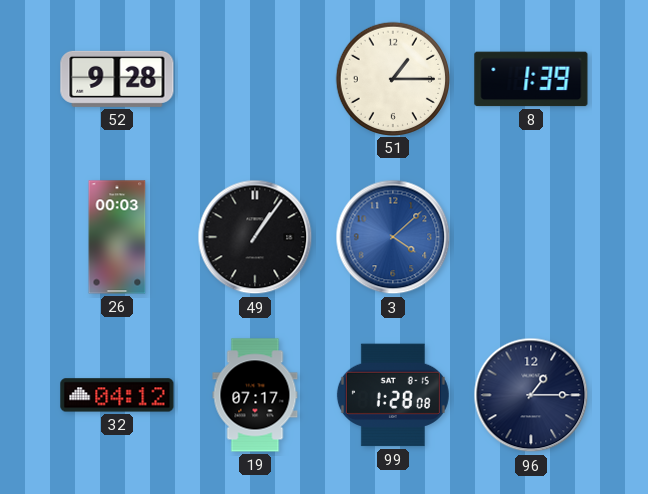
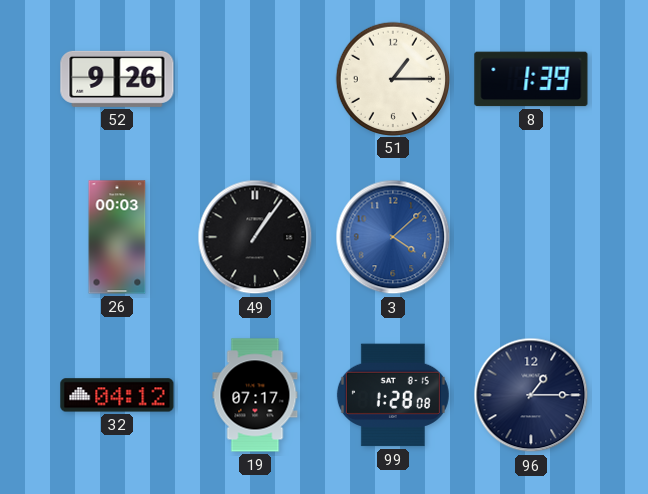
52: 9:28 -> 9:26 (117, 79)
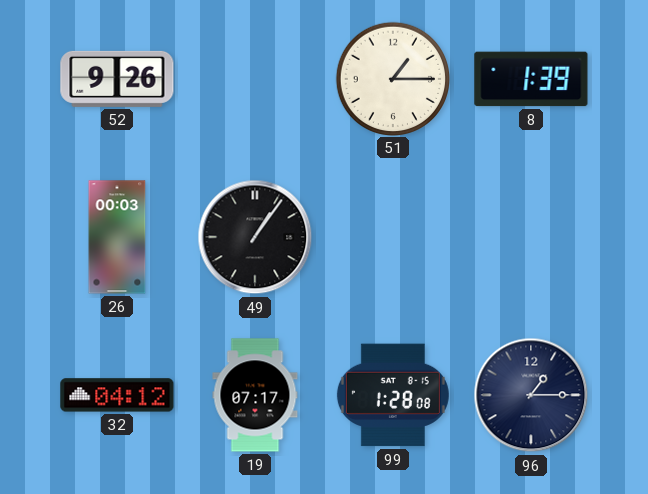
3: 4:08 -> none (393, 237)
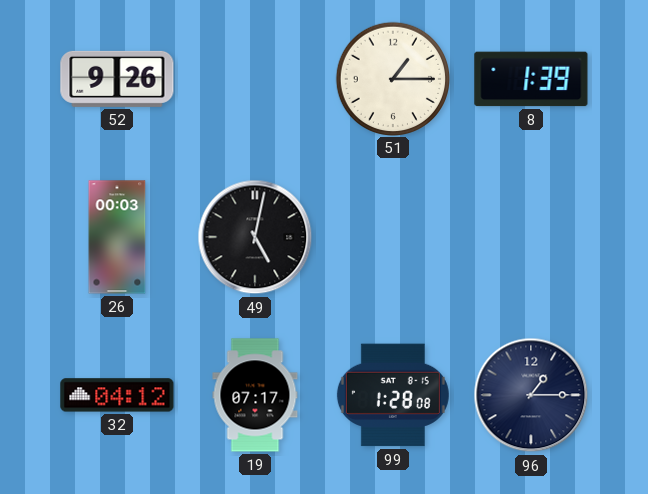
49: 1:06 -> 5:02 (255, 237)
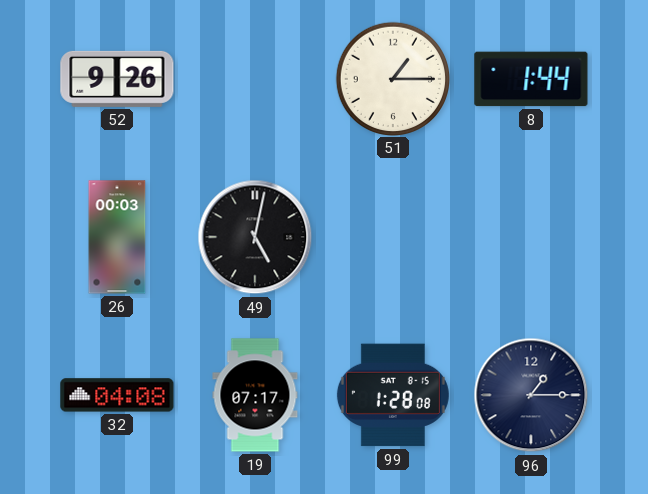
8: 1:39 -> 1:44 (531, 79)
32: 04:12 -> 04:08 (117, 395)
